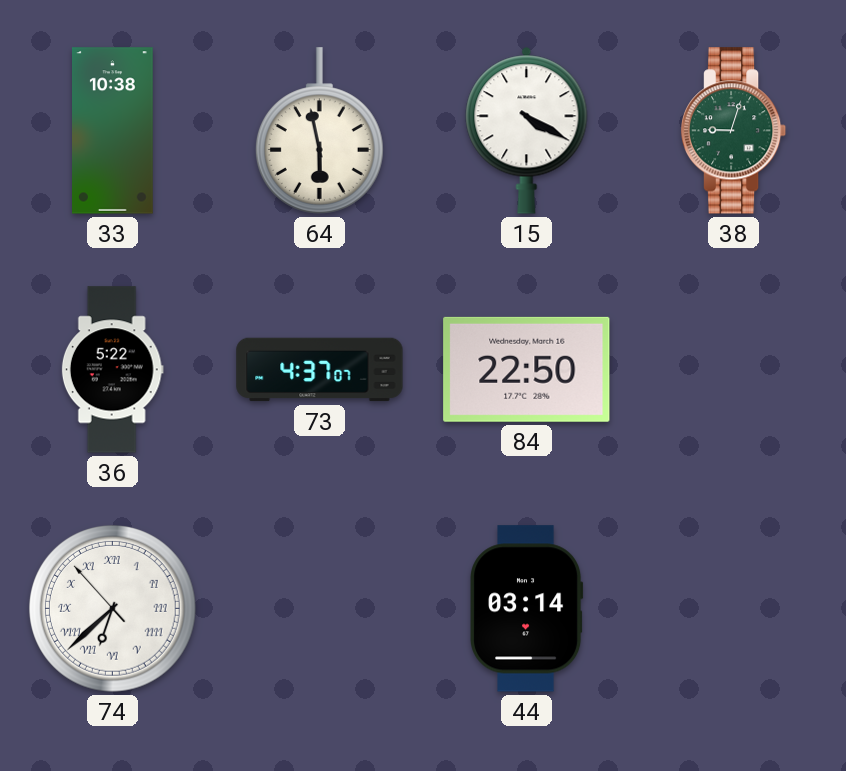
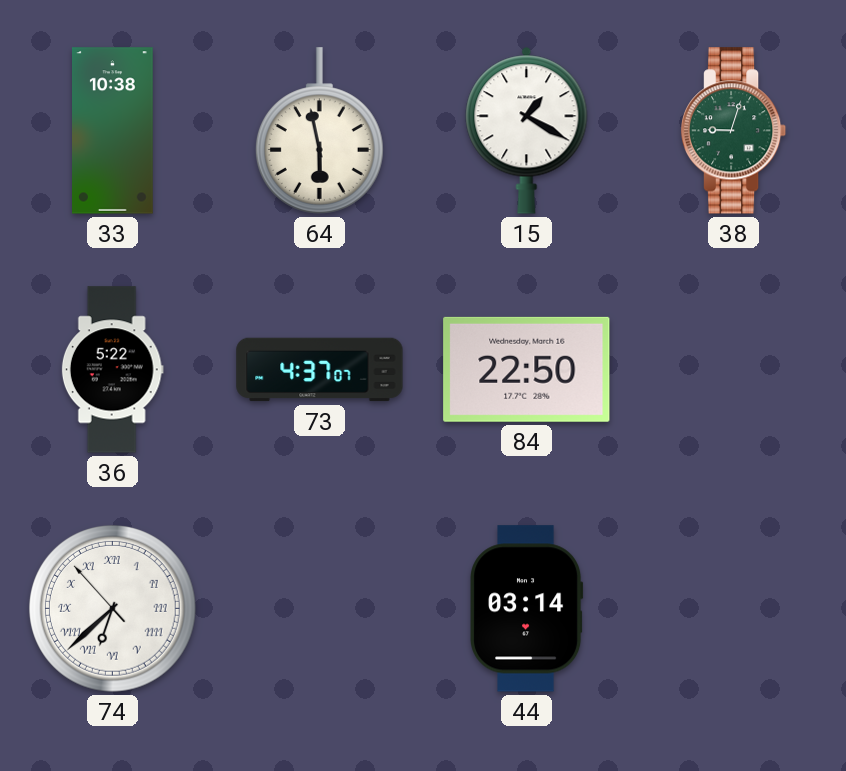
15: 4:20 -> 1:20 (527, 130)
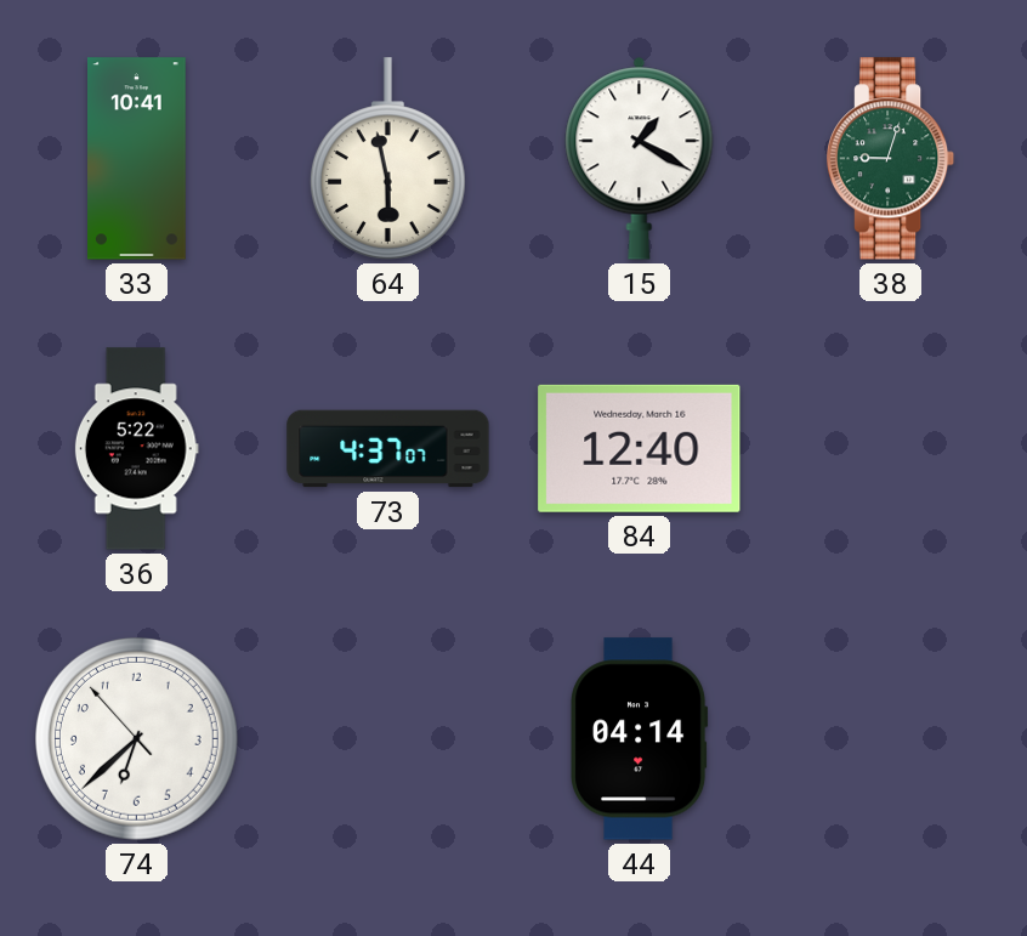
33: 10:38 -> 10:41 (137, 159)
84: 22:50 -> 12:40 (640, 448)
74 numerals: Roman -> Arabic (136, 738)
44: 03:14 -> 04:14 (640, 739)
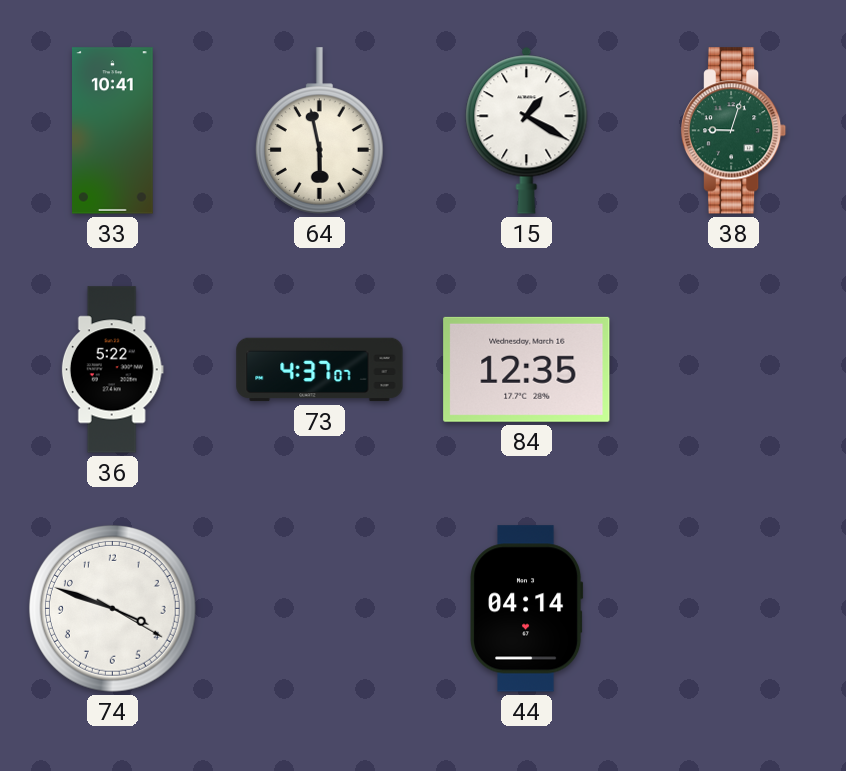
84: 12:40 -> 12:35 (527, 369)
74: 6:37 -> 3:48 (112, 608)
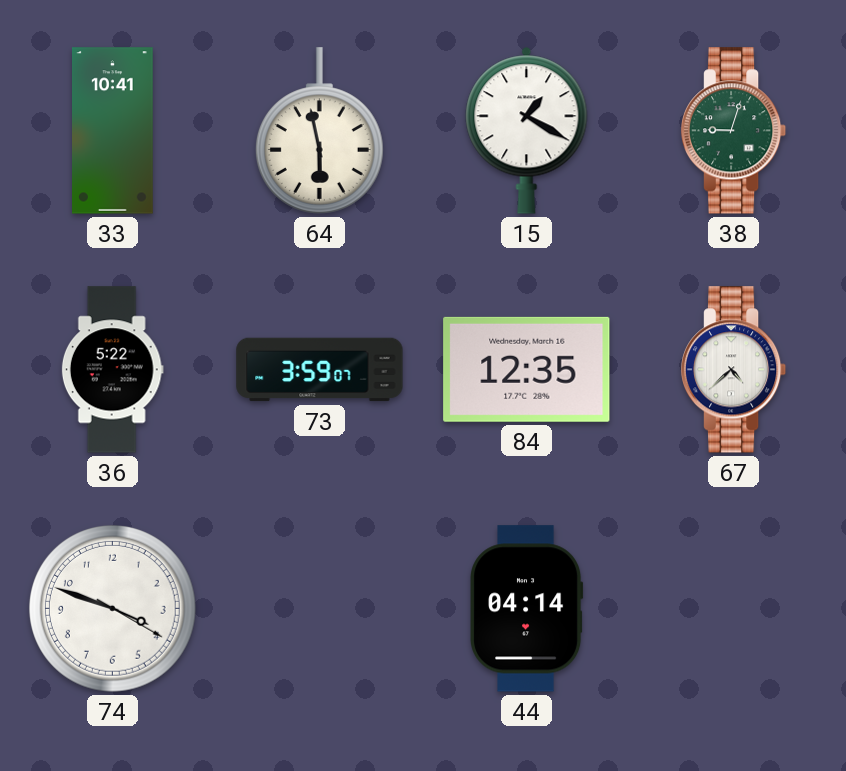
73: 4:37 -> 3:59 (320, 370)
67: none -> 4:38 (734, 370)
